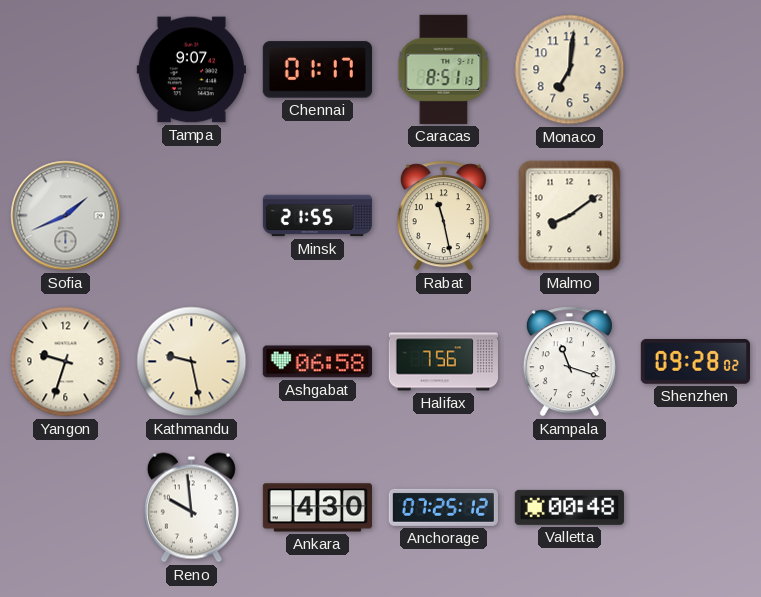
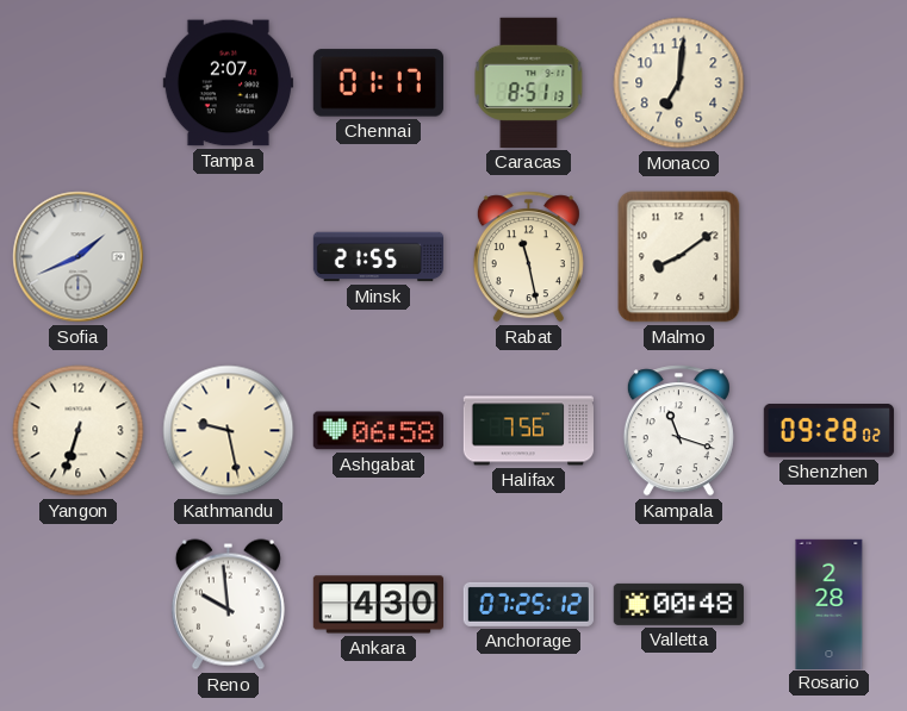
Tampa: 9:07 -> 2:07 (228, 83)
Yangon: 9:33 -> 6:33 (79, 431)
Rosario: none -> 2:28 (830, 604)
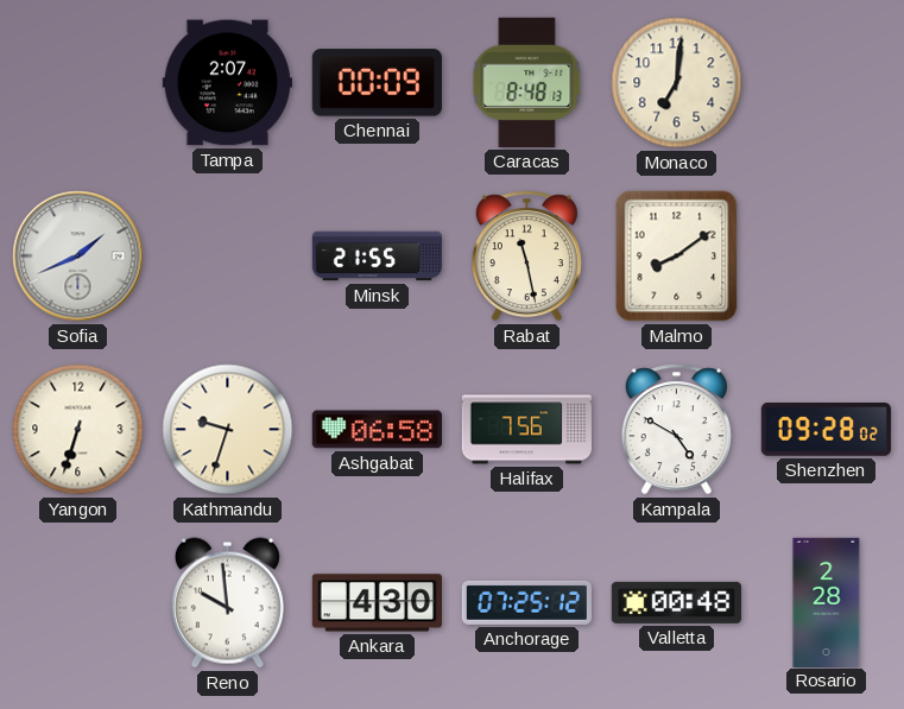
Chennai: 01:17 -> 00:09 (377, 83)
Caracas: 8:51 -> 8:48 (527, 82)
Kathmandu: 9:28 -> 9:33 (228, 430)
Kampala: 11:18 -> 4:50 (676, 430)
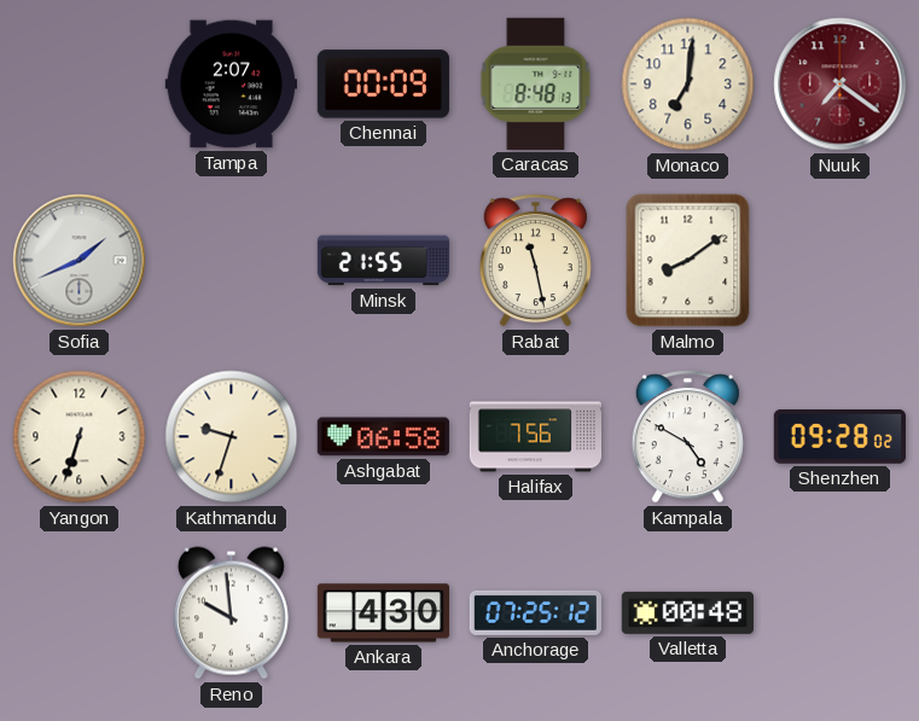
Nuuk: none -> 7:21 (841, 85)
Rosario: 2:28 -> none (827, 602)
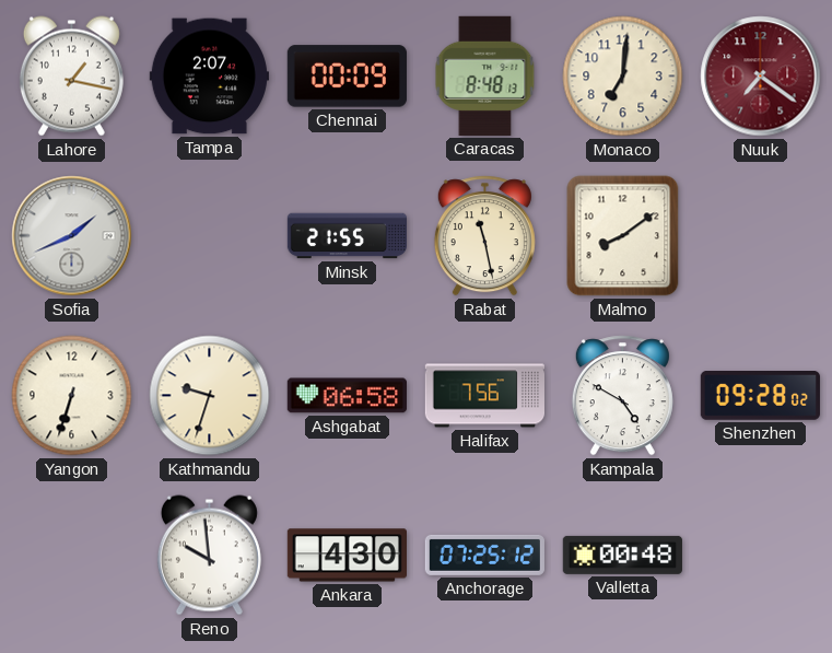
Lahore: none -> 1:17 (71, 77)
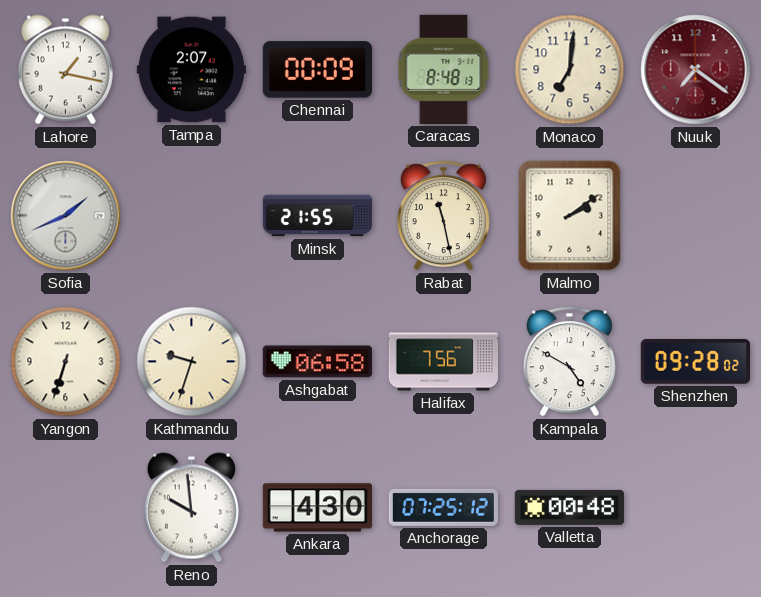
Malmo: 8:09 -> 2:09 (570, 216)
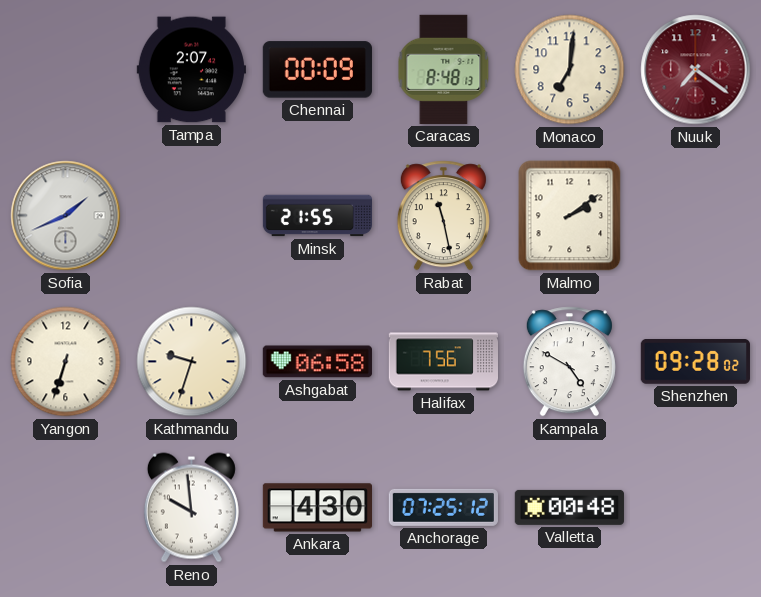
Lahore: 1:17 -> none (65, 70)
